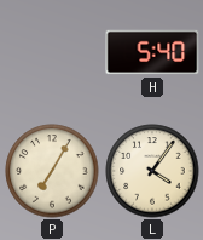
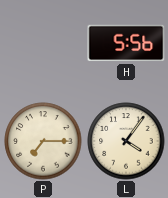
H: 5:40 -> 5:56 (126, 43)
P: 7:05 -> 7:15 (43, 141)
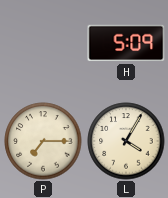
H: 5:56 -> 5:09 (126, 43)
L: 4:06 -> 4:05 (126, 141)
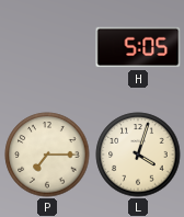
H: 5:09 -> 5:05 (138, 47)
L: 4:05 -> 4:03 (138, 155)
